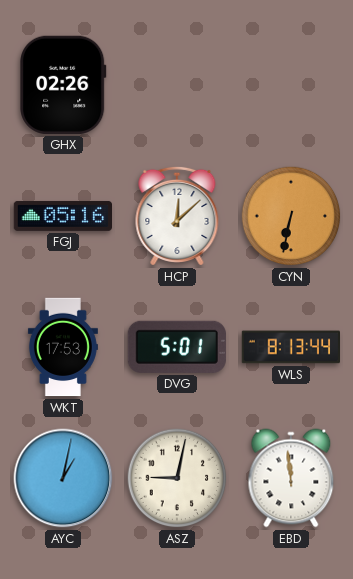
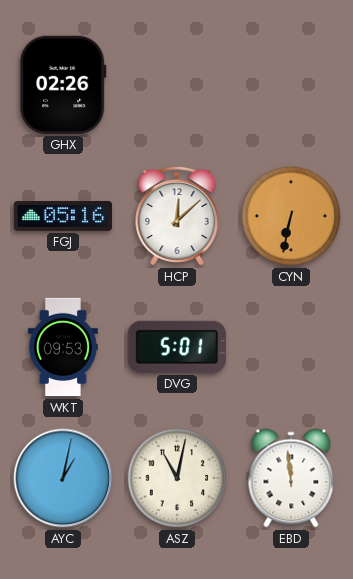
WKT: 17:53 -> 09:53 (63, 347)
WLS: 8:13 -> none (290, 347)
ASZ: 9:02 -> 11:02 (177, 478)
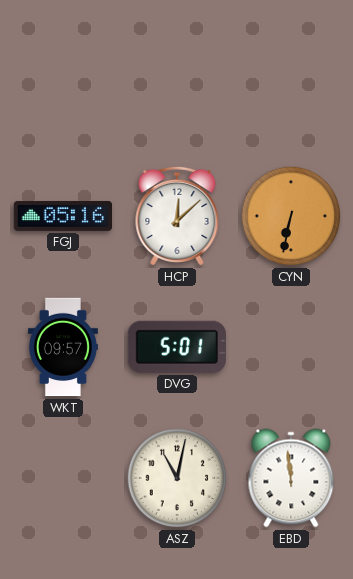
GHX: 02:26 -> none (63, 85)
WKT: 09:53 -> 09:57 (63, 347)
AYC: 1:02 -> none (63, 478)
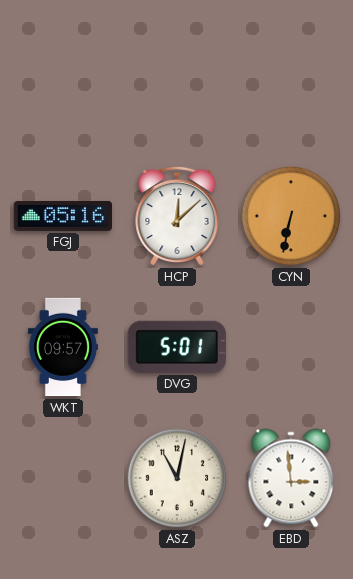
EBD: 11:59 -> 2:59 (291, 478)
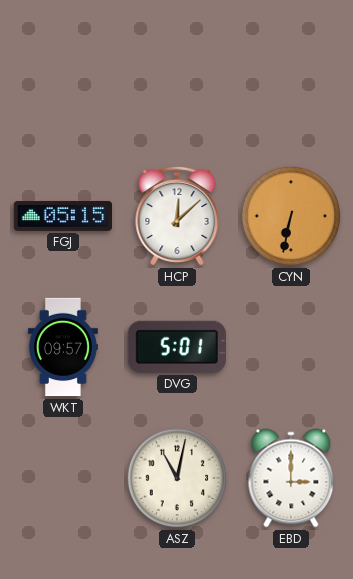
FGJ: 05:16 -> 05:15 (62, 216)
EBD: 2:59 -> 3:00 (291, 478)
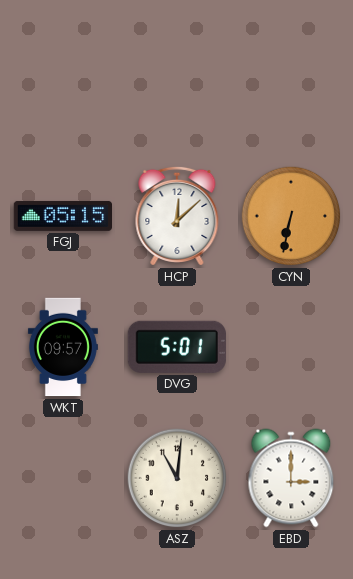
ASZ: 11:02 -> 11:01 (177, 478)
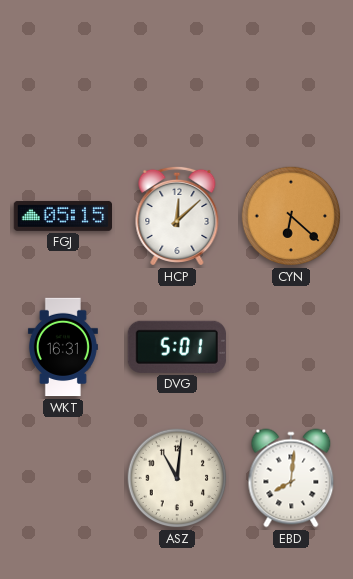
CYN: 6:32 -> 6:22 (291, 216)
WKT: 09:57 -> 16:31 (63, 347)
EBD: 3:00 -> 8:01 (291, 478)
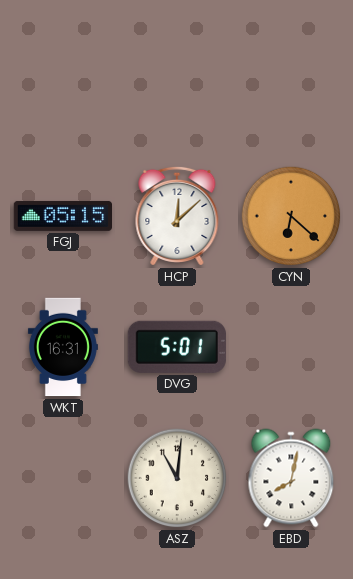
EBD: 8:01 -> 8:02 (291, 478)
